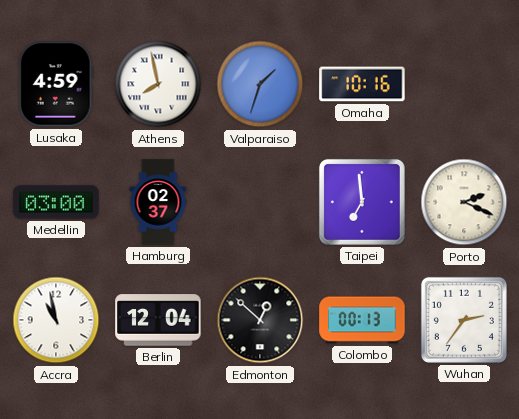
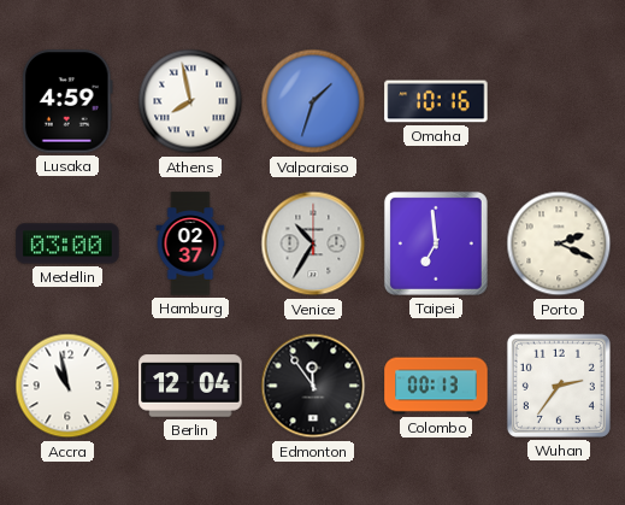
Venice: none -> 10:35 (313, 243)
Edmonton: 12:52 -> 11:54 (313, 386)
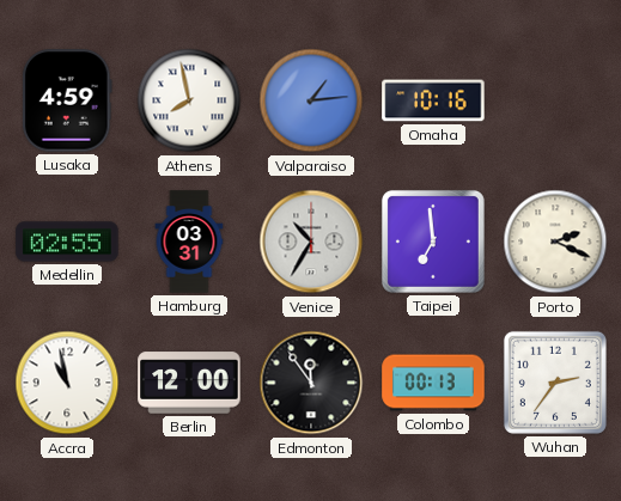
Valparaiso: 1:33 -> 1:14 (311, 100)
Medellin: 03:00 -> 02:55 (67, 242)
Hamburg: 02:37 -> 03:31 (189, 242)
Berlin: 12:04 -> 12:00 (189, 383)
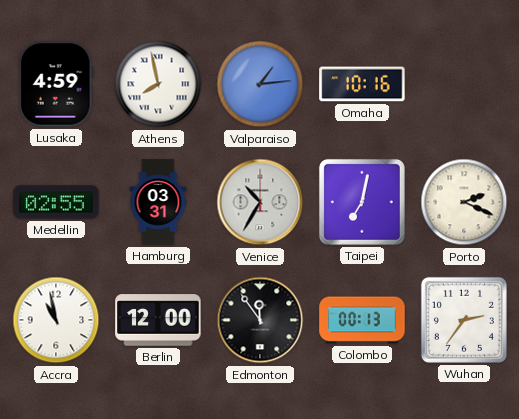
Taipei: 6:59 -> 7:02 (362, 202)
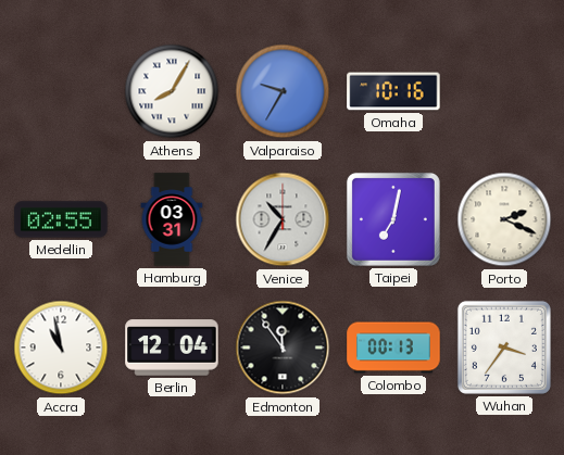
Lusaka: 4:59 -> none (56, 84)
Athens: 7:58 -> 8:05 (172, 91)
Valparaiso: 1:14 -> 9:35 (283, 91)
Berlin: 12:00 -> 12:04 (172, 347)
Wuhan: 2:36 -> 3:36 (504, 347)
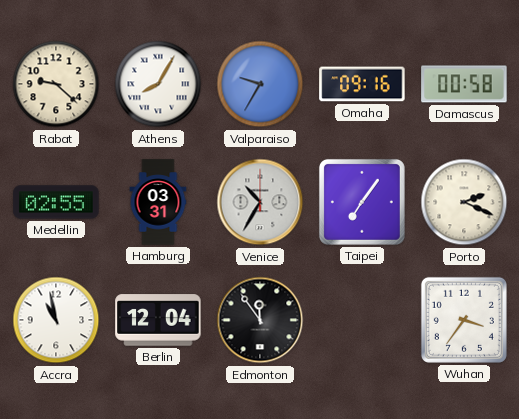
Rabat: none -> 9:22 (56, 84)
Omaha: 10:16 -> 09:16 (362, 84)
Damascus: none -> 00:58 (464, 84)
Taipei: 7:02 -> 7:06 (362, 202)
Colombo: 00:13 -> none (393, 347)
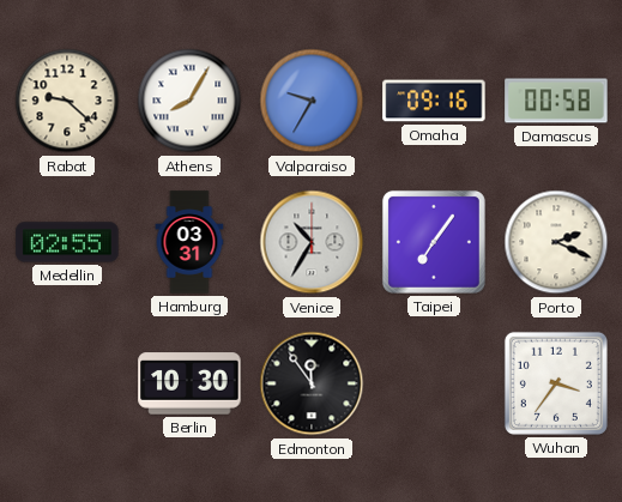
Accra: 10:58 -> none (56, 320)
Berlin: 12:04 -> 10:30 (189, 383)
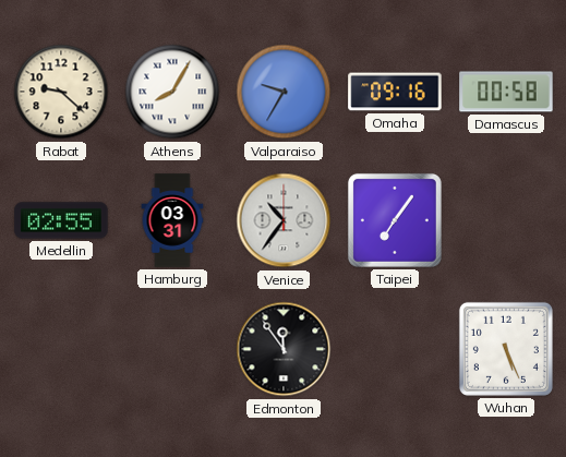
Venice: 10:35 -> 10:36 (284, 220)
Porto: 2:19 -> none (556, 242)
Berlin: 10:30 -> none (189, 383)
Wuhan: 3:36 -> 5:26 (506, 349)
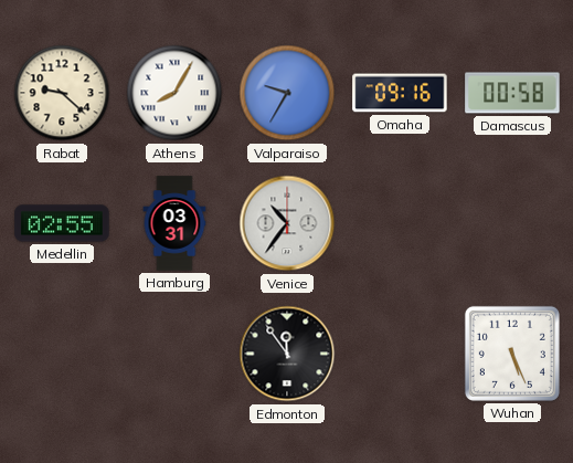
Taipei: 7:06 -> none (395, 220)
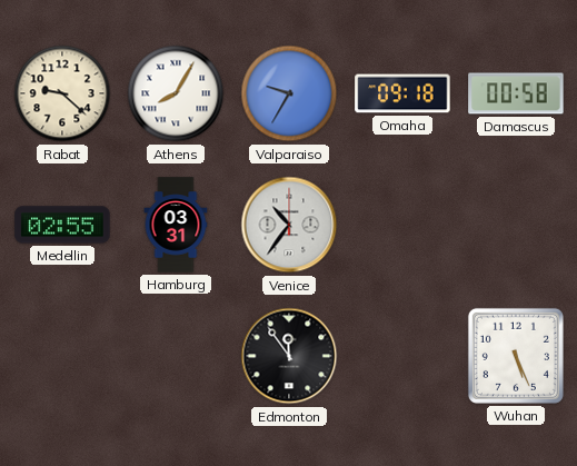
Omaha: 09:16 -> 09:18 (402, 93)
